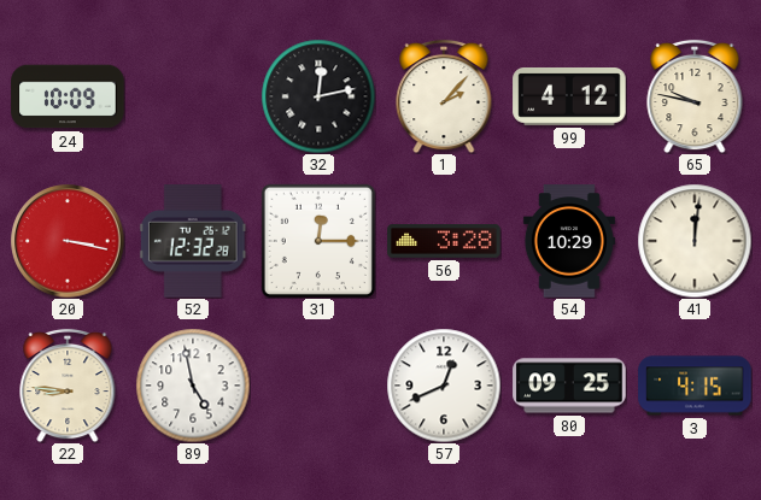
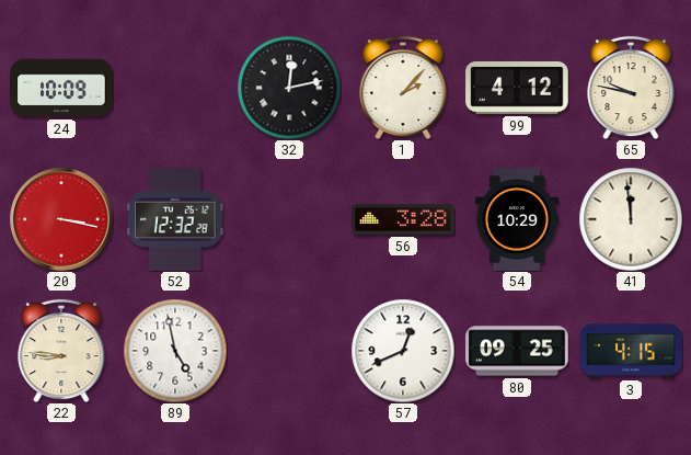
31: 12:15 -> none (318, 241)
41: 12:01 -> 11:59 (631, 219)
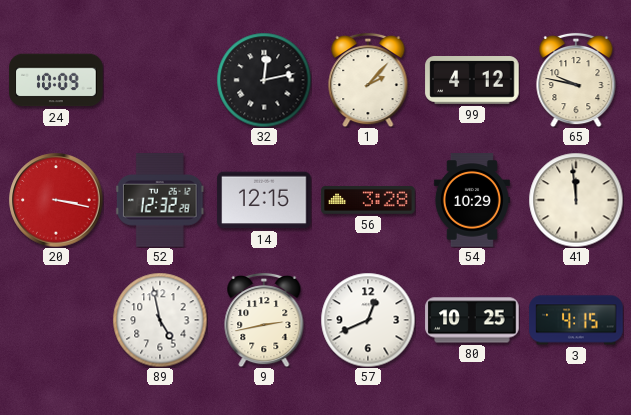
14: none -> 12:15 (264, 200)
22: 8:46 -> none (61, 351)
9: none -> 2:43 (264, 320)
80: 09:25 -> 10:25 (472, 320)
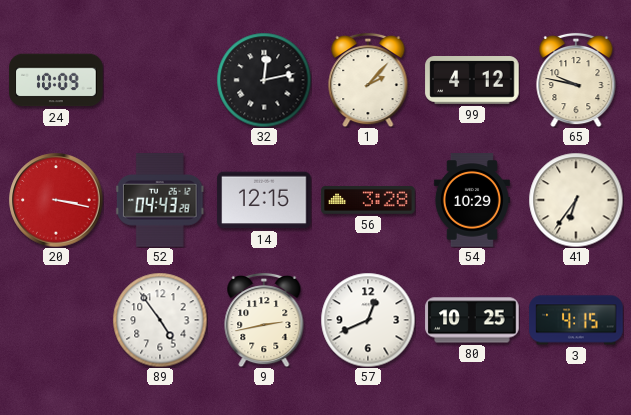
52: 12:32 -> 04:43 (160, 200)
41: 11:59 -> 6:36 (576, 200)
89: 4:58 -> 4:54 (160, 320)
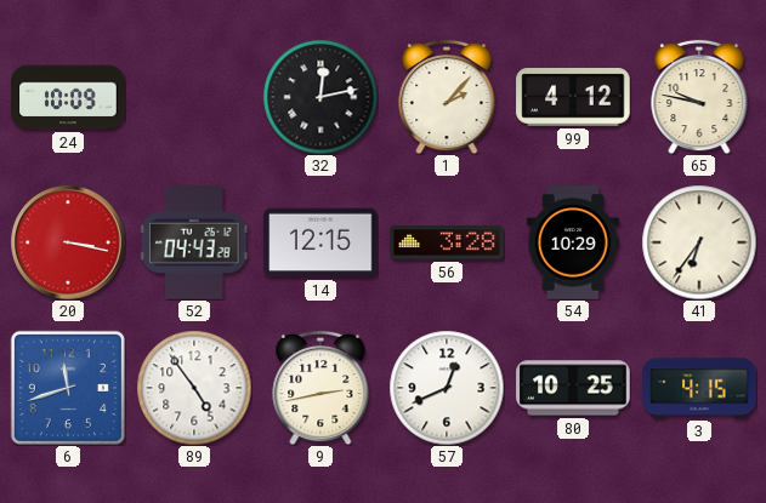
6: none -> 11:42 (68, 388)
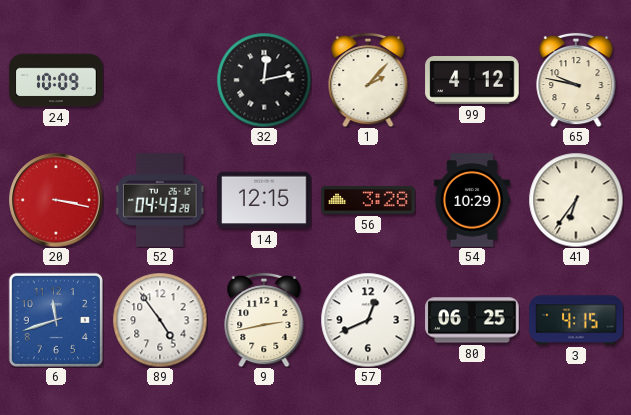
80: 10:25 -> 06:25 (472, 320)
